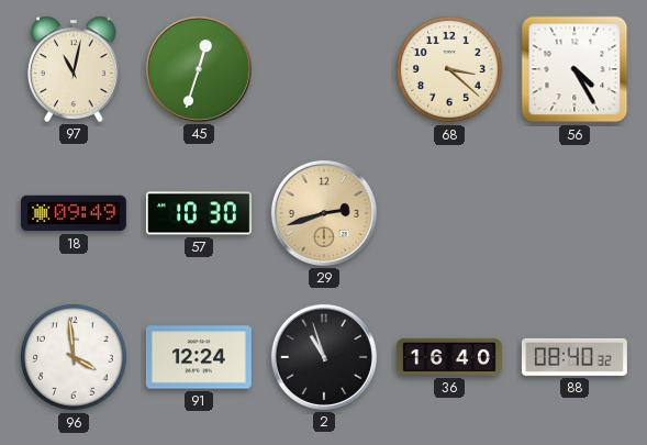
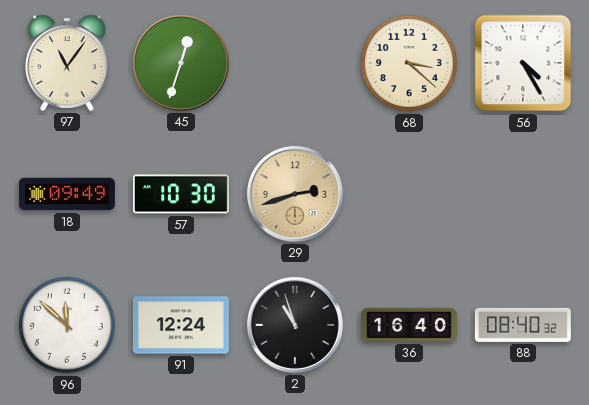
97: 11:02 -> 11:06 (67, 63)
96: 3:59 -> 11:52 (67, 325)
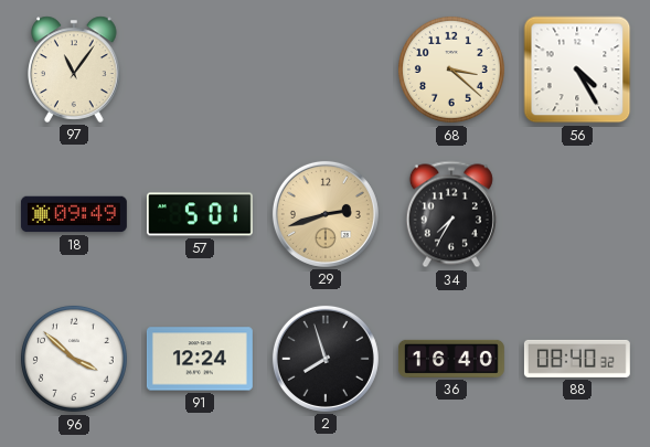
45: 12:33 -> none (181, 63)
57: 10:30 -> 5:01 (200, 214)
34: none -> 7:35 (451, 214)
96: 11:52 -> 3:52 (74, 359)
2: 10:57 -> 7:57 (326, 359)
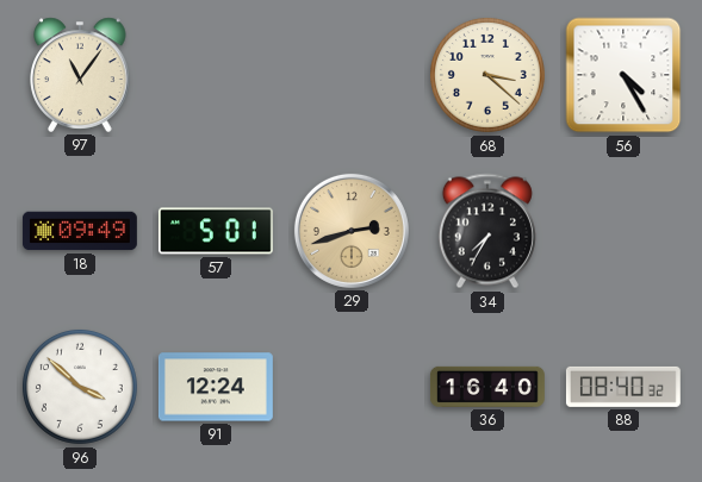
2: 7:57 -> none (326, 359)
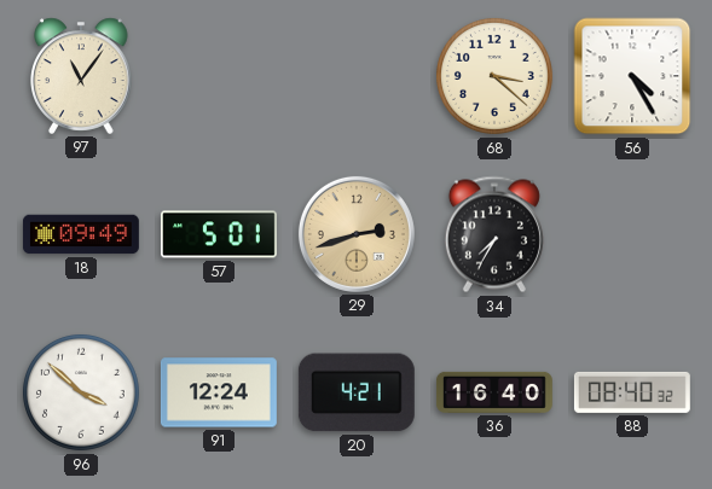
20: none -> 4:21 (357, 392)
